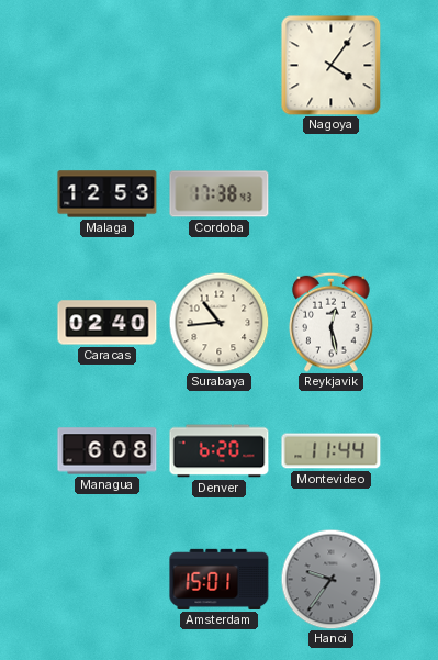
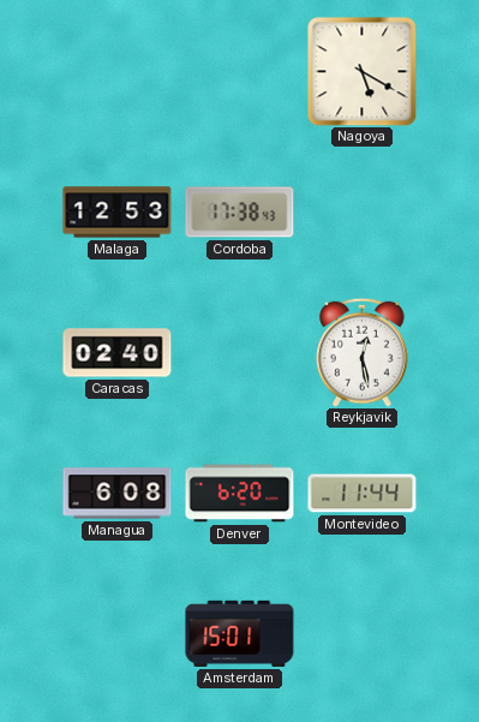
Nagoya: 4:06 -> 5:20 (363, 72)
Surabaya: 10:44 -> none (218, 322)
Hanoi: 9:36 -> none (330, 579)
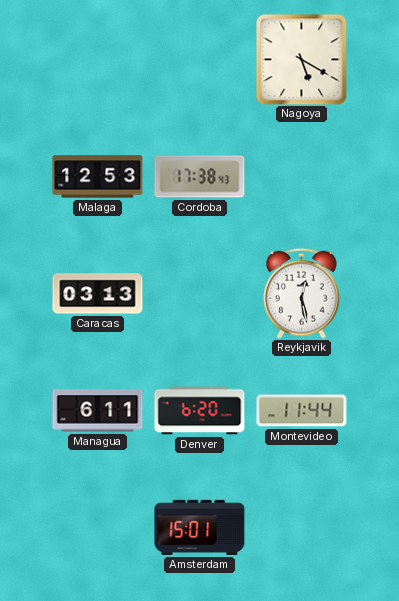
Caracas: 02:40 -> 03:13 (98, 294)
Managua: 6:08 -> 6:11 (98, 411)
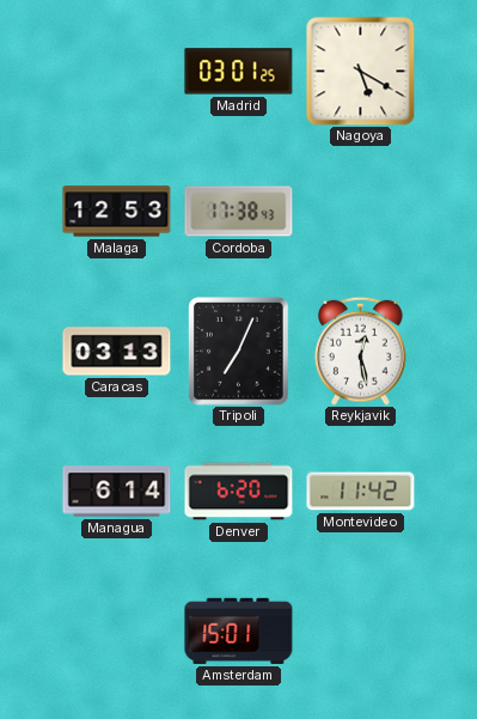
Madrid: none -> 03:01 (239, 72)
Tripoli: none -> 7:04 (239, 352)
Managua: 6:11 -> 6:14 (117, 492)
Montevideo: 11:44 -> 11:42 (361, 492)
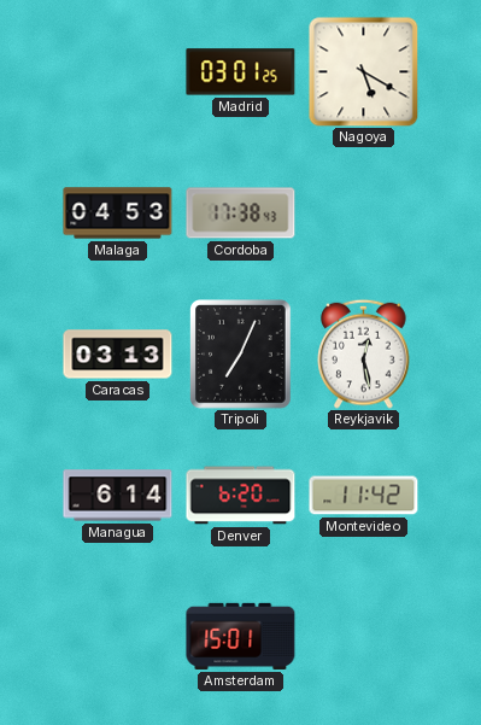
Malaga: 12:53 -> 04:53 (118, 214)
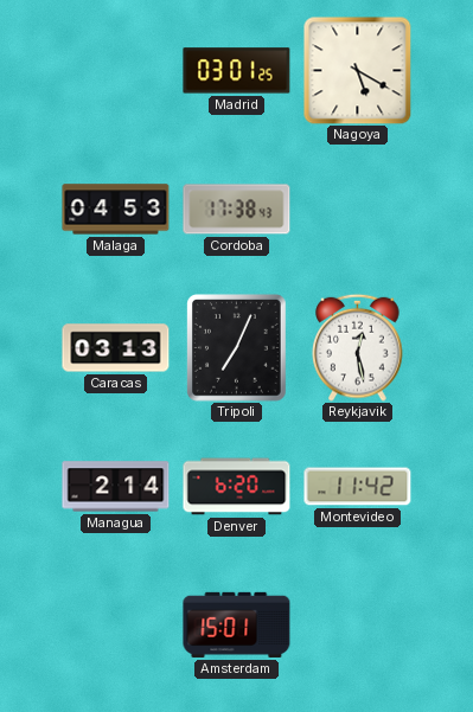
Managua: 6:14 -> 2:14 (116, 487)
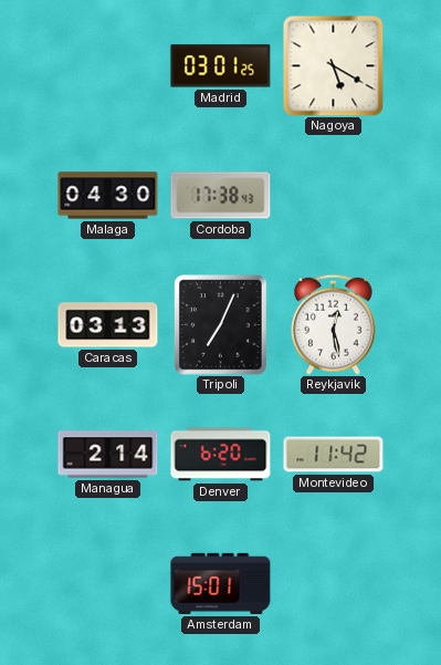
Malaga: 04:53 -> 04:30 (108, 196)
